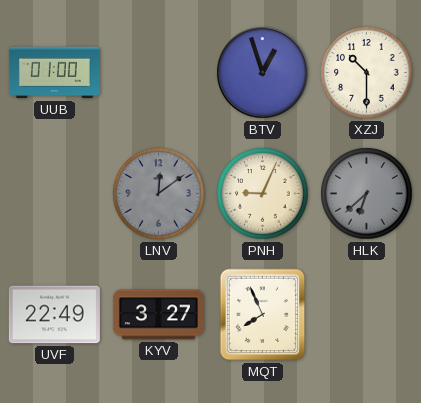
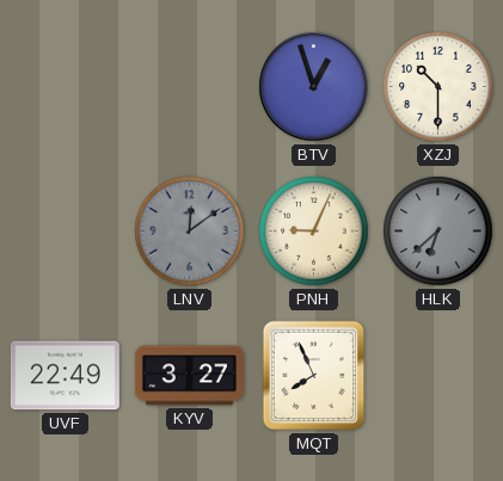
UUB: 01:00 -> none (54, 73)
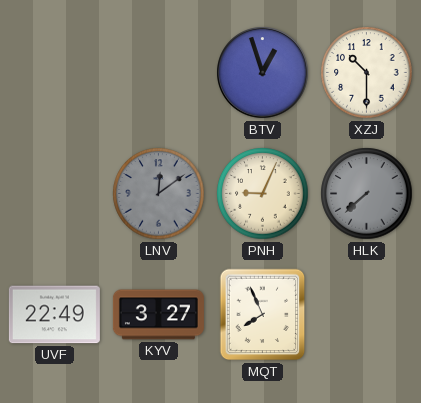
HLK: 6:38 -> 7:38 (367, 194)
